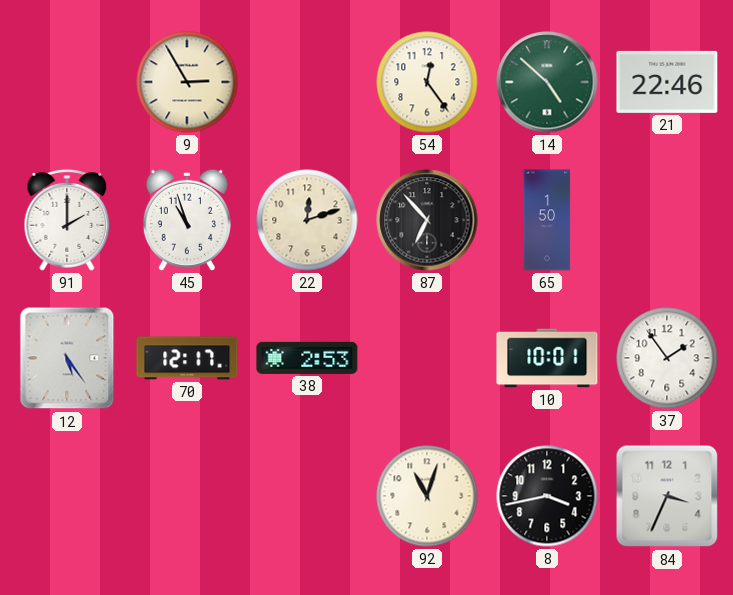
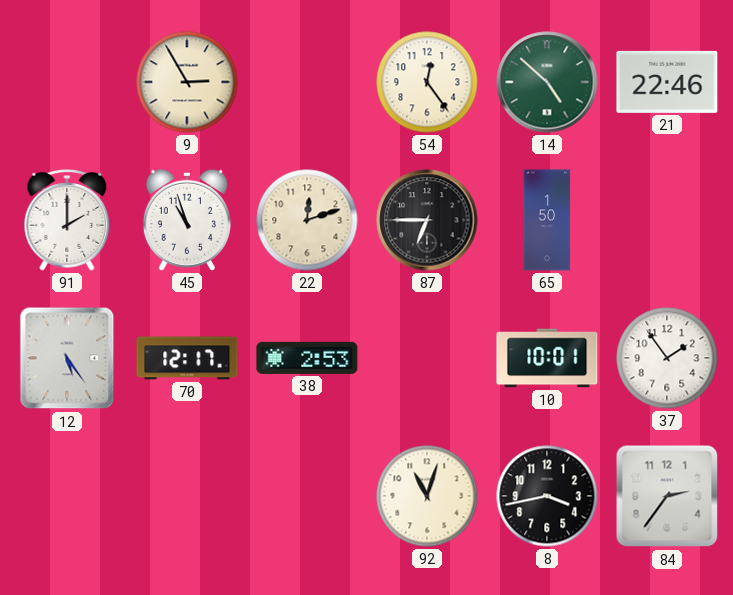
87: 6:53 -> 6:45 (427, 220)
84: 3:34 -> 2:36 (667, 496)
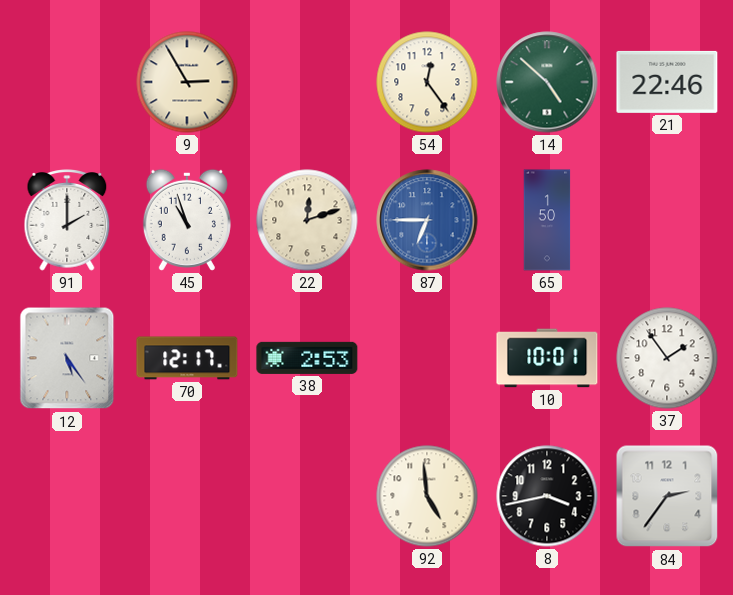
87 dial: black -> blue (427, 220)
92: 11:03 -> 4:59 (427, 496)
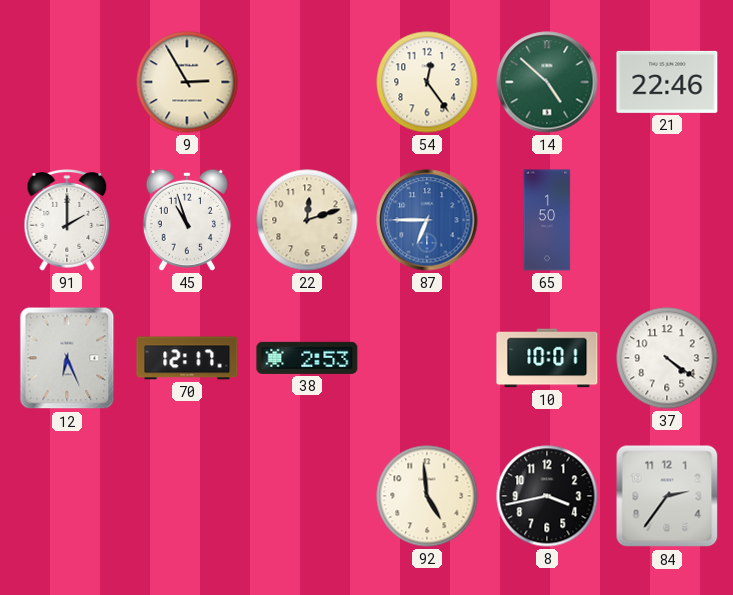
12: 5:24 -> 6:26 (67, 358)
37: 1:54 -> 4:21 (667, 358)
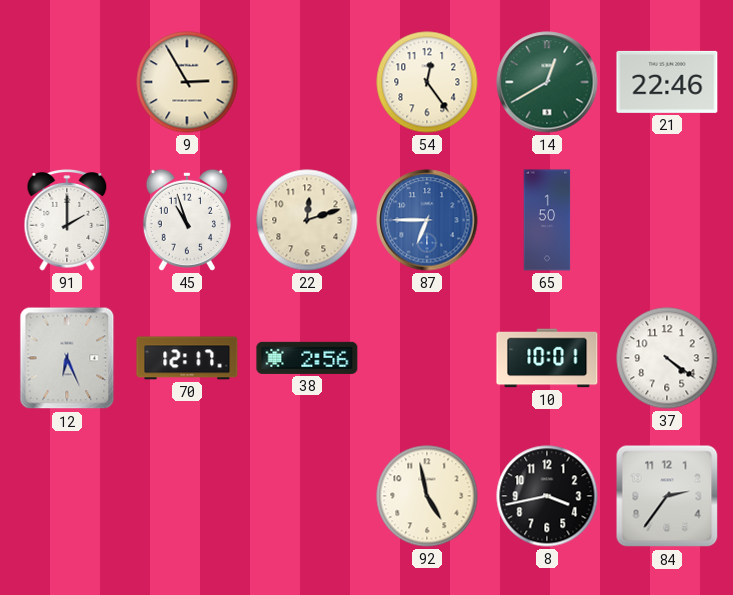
14: 4:52 -> 12:40 (547, 82)
38: 2:53 -> 2:56 (307, 358)
92: 4:59 -> 4:58 (427, 496)
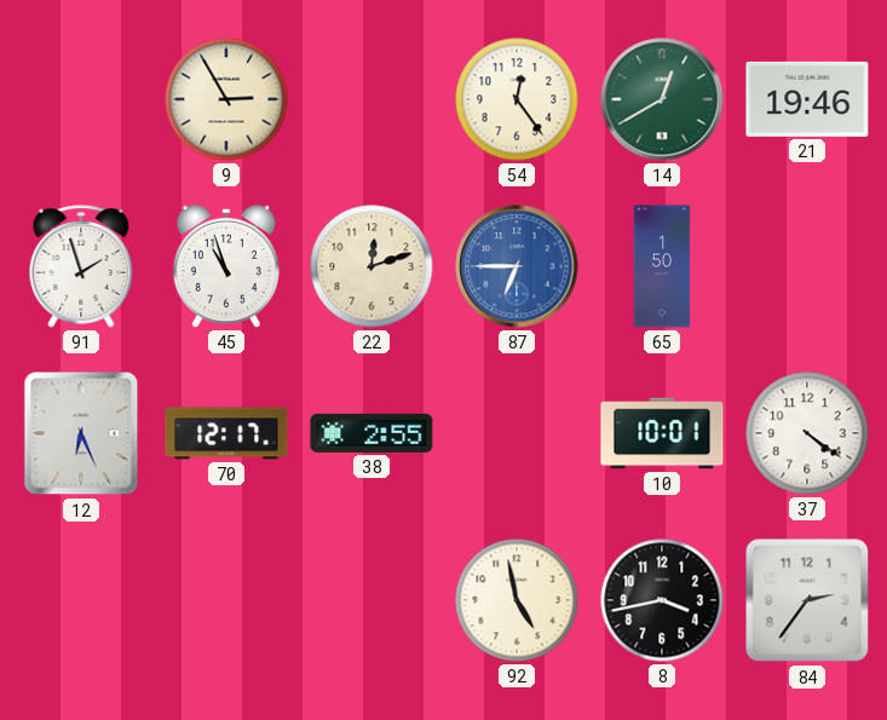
21: 22:46 -> 19:46 (807, 99)
91: 2:00 -> 1:57 (81, 266)
38: 2:56 -> 2:55 (371, 433)
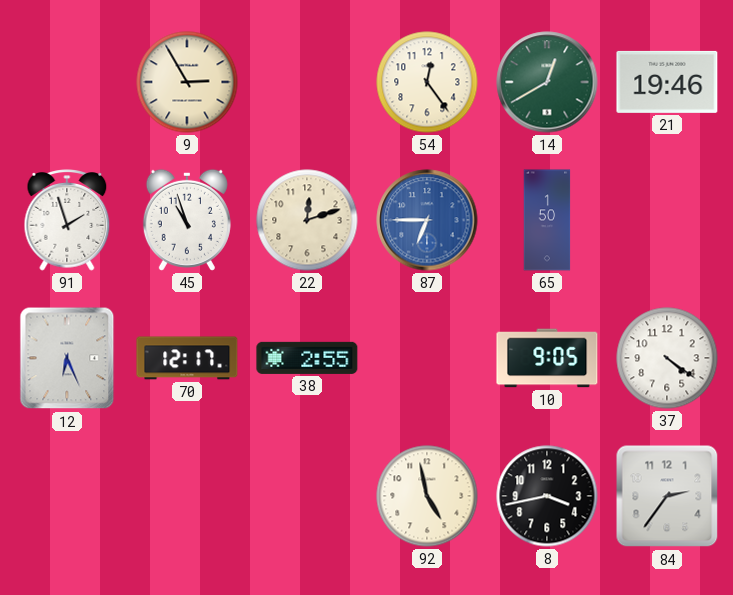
10: 10:01 -> 9:05 (547, 358)
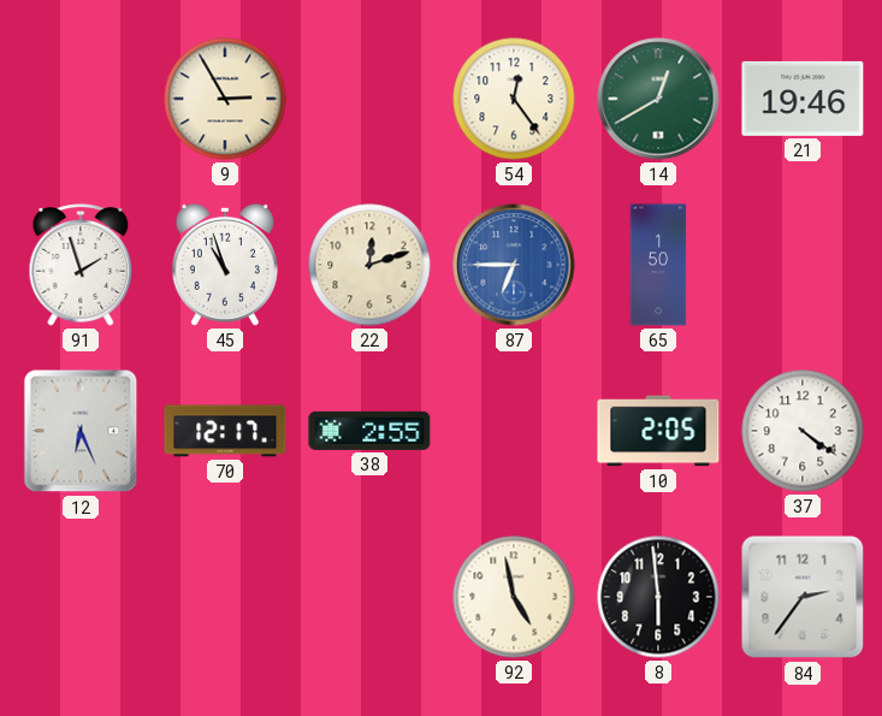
10: 9:05 -> 2:05 (658, 431)
8: 3:43 -> 5:59 (658, 597)
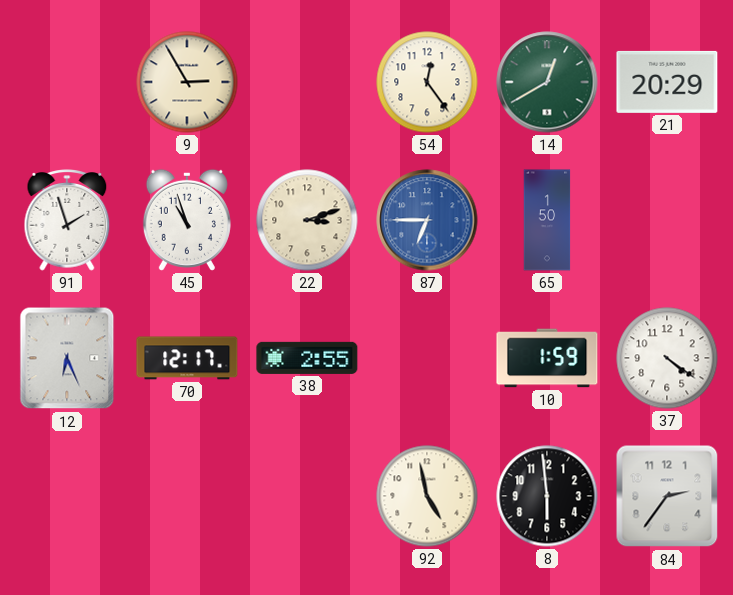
21: 19:46 -> 20:29 (667, 82)
22: 12:12 -> 3:12 (307, 220)
10: 2:05 -> 1:59 (547, 358)
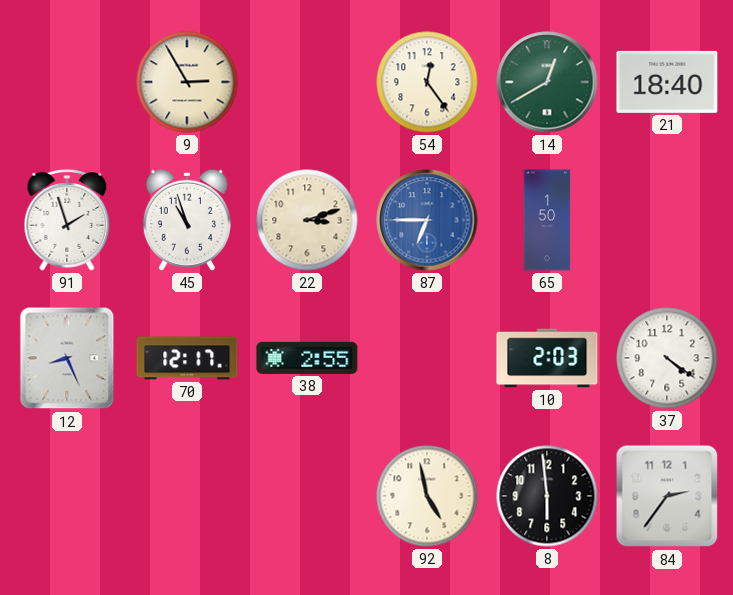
21: 20:29 -> 18:40 (667, 82)
12: 6:26 -> 8:26 (67, 358)
10: 1:59 -> 2:03 (547, 358)
